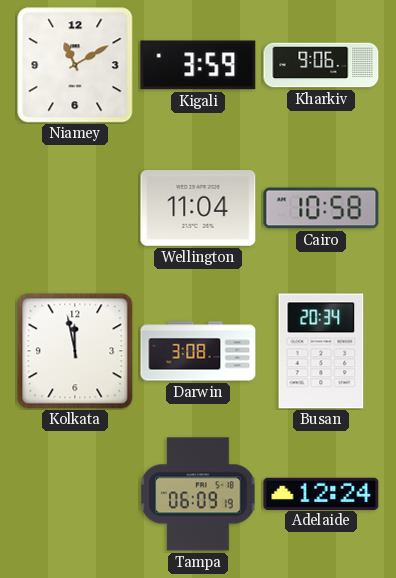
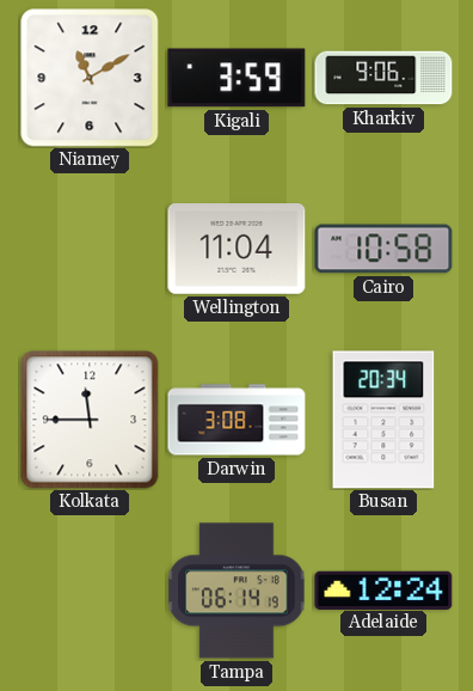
Kolkata: 11:58 -> 11:45 (90, 420)
Tampa: 06:09 -> 06:14 (236, 591)
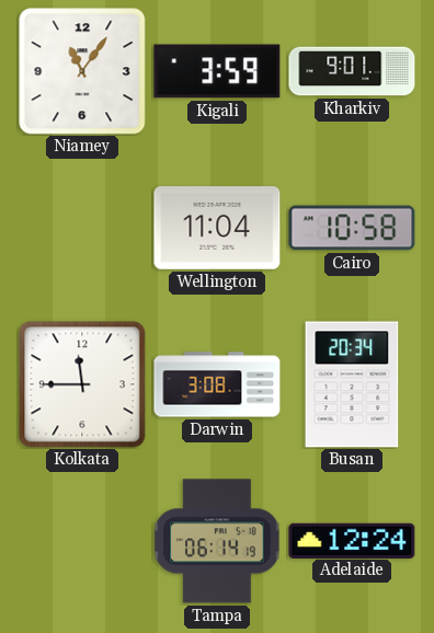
Niamey: 11:10 -> 11:06 (82, 71)
Kharkiv: 9:06 -> 9:01 (352, 71)
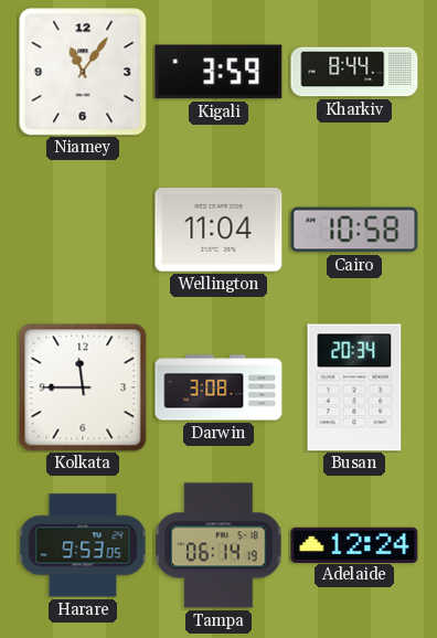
Kharkiv: 9:01 -> 8:44 (354, 72)
Harare: none -> 9:53 (83, 545)
